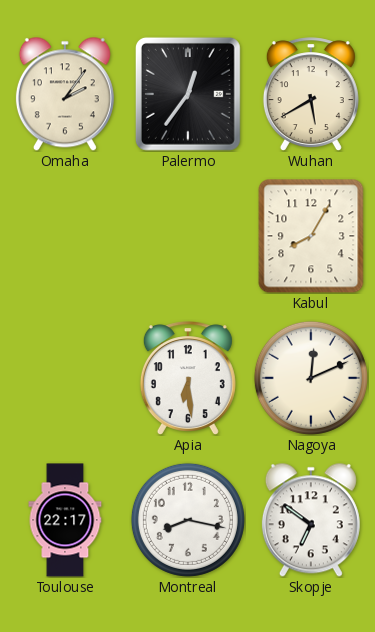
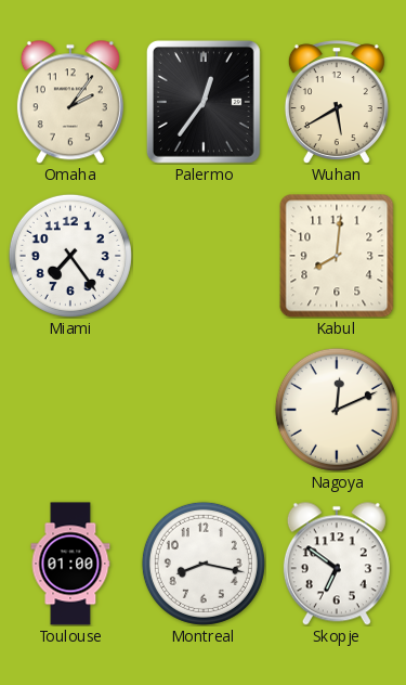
Miami: none -> 7:24 (70, 256)
Kabul: 8:05 -> 8:01 (337, 256)
Apia: 6:29 -> none (188, 378)
Toulouse: 22:17 -> 01:00 (70, 564)
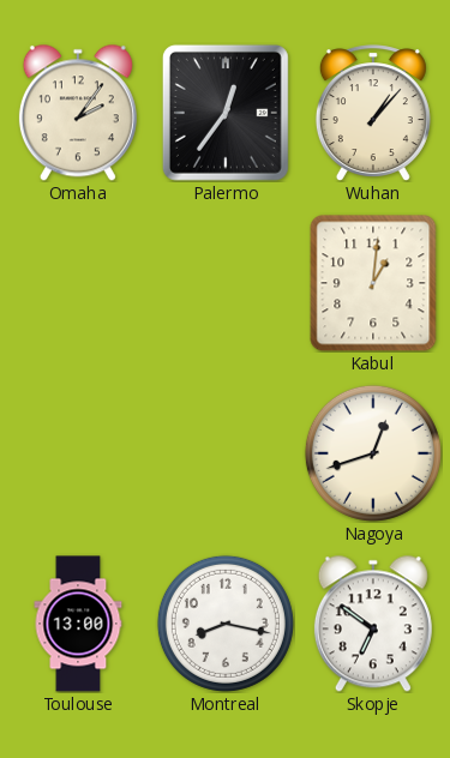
Wuhan: 5:40 -> 1:07 (373, 113)
Miami: 7:24 -> none (70, 256)
Kabul: 8:01 -> 1:01 (373, 283)
Nagoya: 12:11 -> 12:42 (373, 453)
Toulouse: 01:00 -> 13:00 (78, 624)
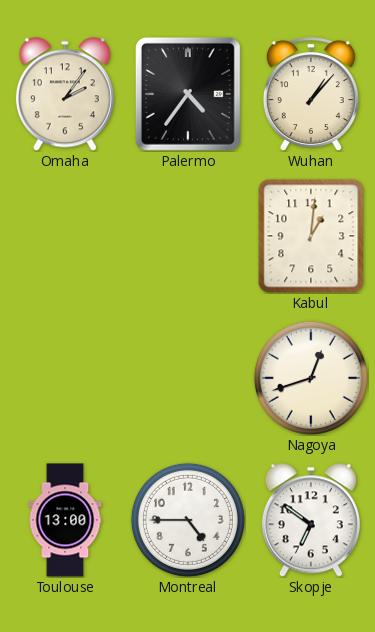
Palermo: 12:36 -> 4:36 (188, 94)
Montreal: 8:17 -> 4:45 (188, 520)
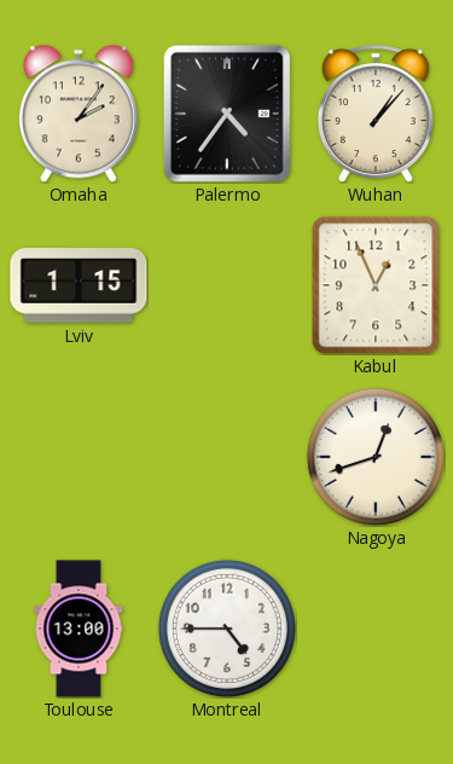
Lviv: none -> 1:15 (79, 285)
Kabul: 1:01 -> 12:56 (376, 285)
Skopje: 6:51 -> none (311, 520)
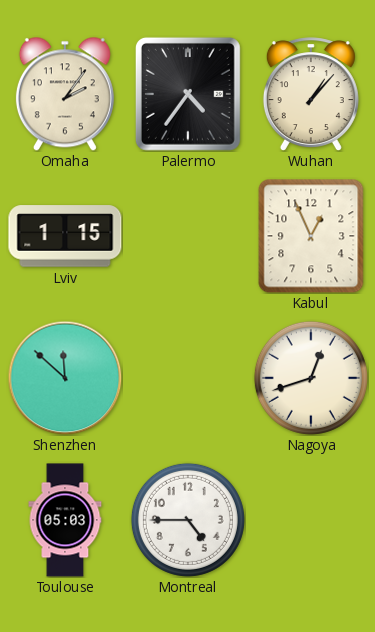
Shenzhen: none -> 11:52 (65, 378)
Toulouse: 13:00 -> 05:03 (65, 520)
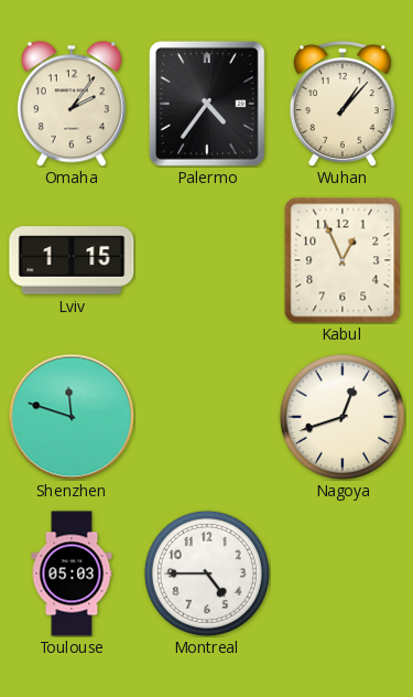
Shenzhen: 11:52 -> 11:48 (72, 417)
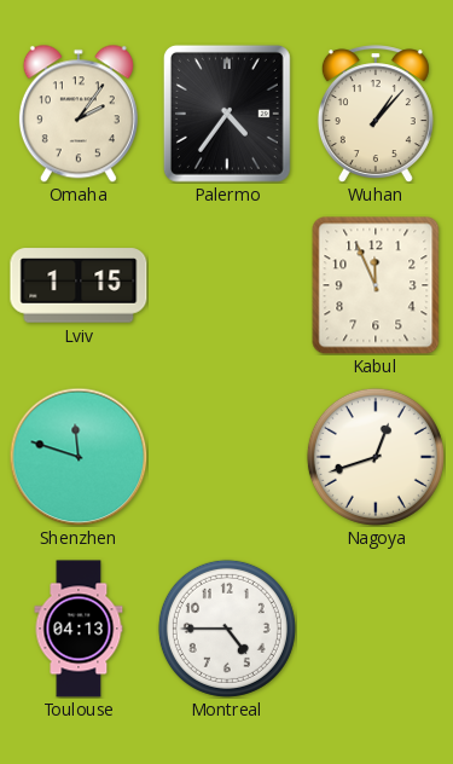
Kabul: 12:56 -> 11:56 (376, 285)
Toulouse: 05:03 -> 04:13 (79, 629)
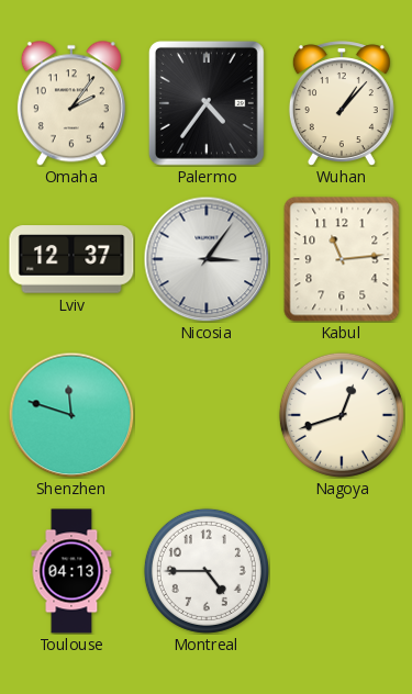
Lviv: 1:15 -> 12:37 (71, 259)
Nicosia: none -> 3:06 (207, 259)
Kabul: 11:56 -> 11:14 (342, 259)
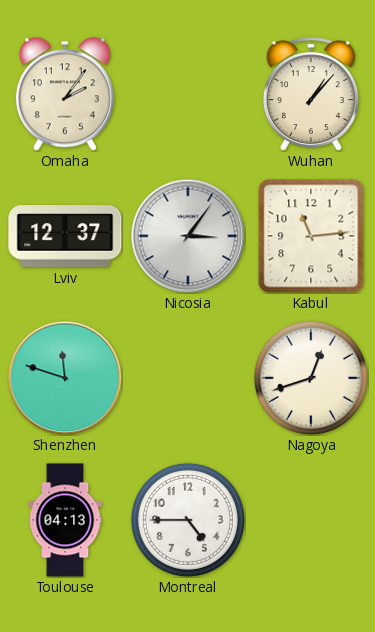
Palermo: 4:36 -> none (207, 103)
